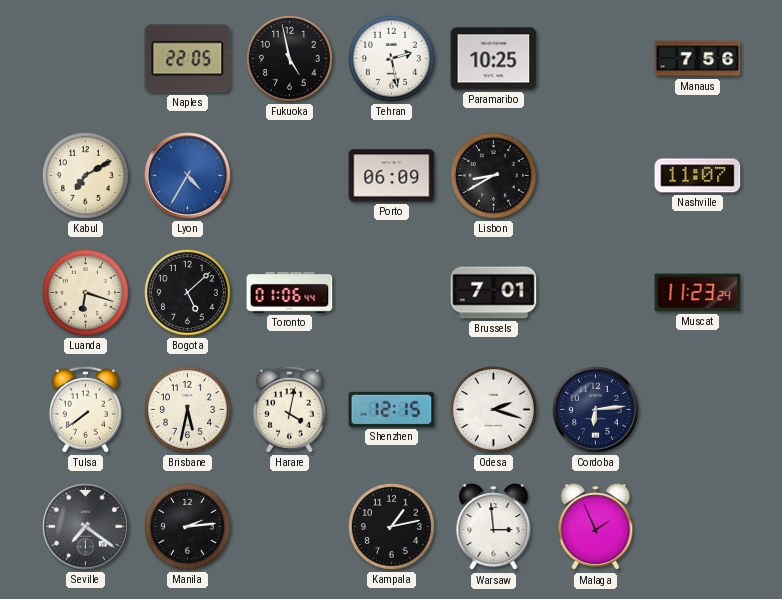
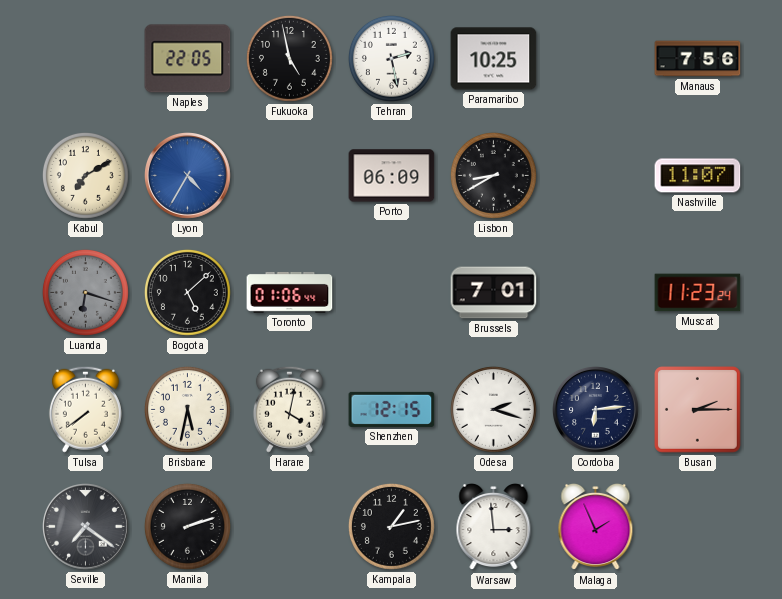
Luanda dial: cream -> grey (85, 292)
Busan: none -> 2:15 (698, 410)
Manila: 2:14 -> 2:12 (187, 526)
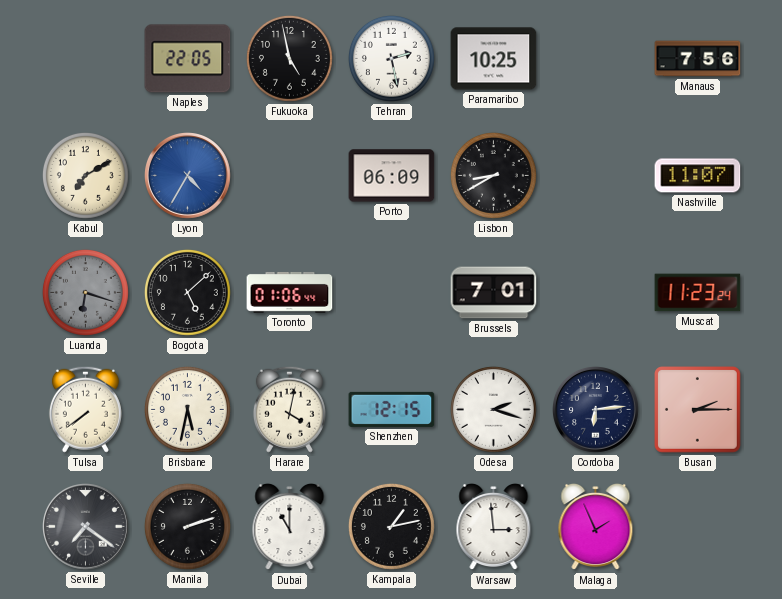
Dubai: none -> 11:00 (290, 527)
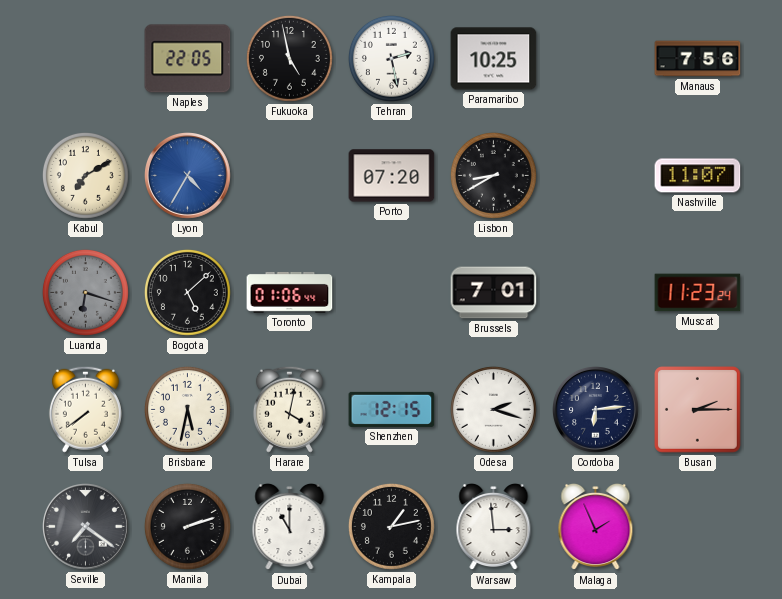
Porto: 06:09 -> 07:20 (392, 176)
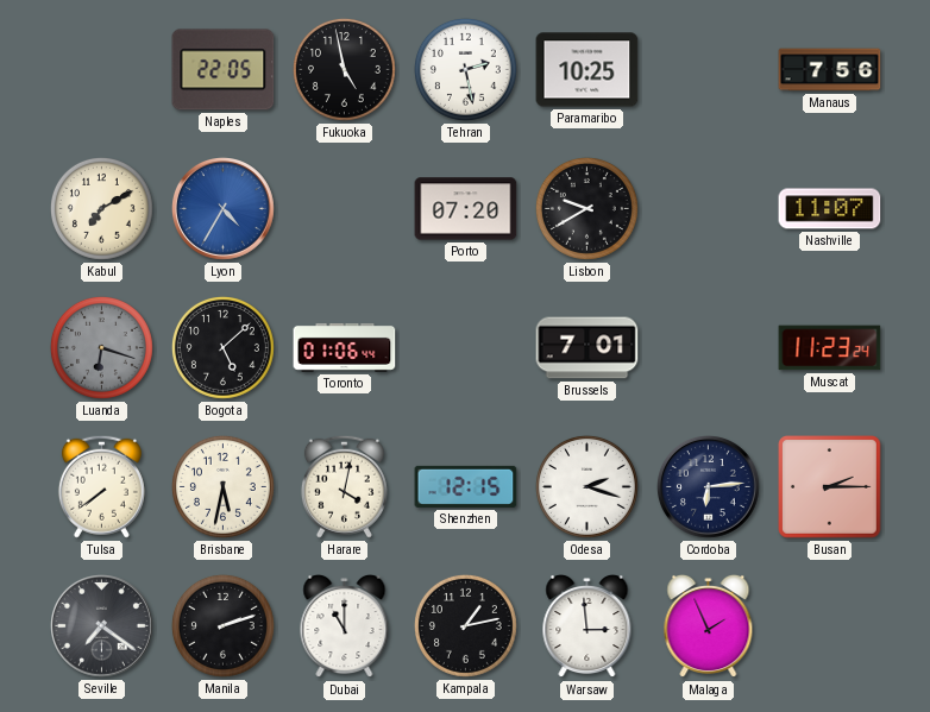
Lisbon: 8:40 -> 9:40 (586, 208)
